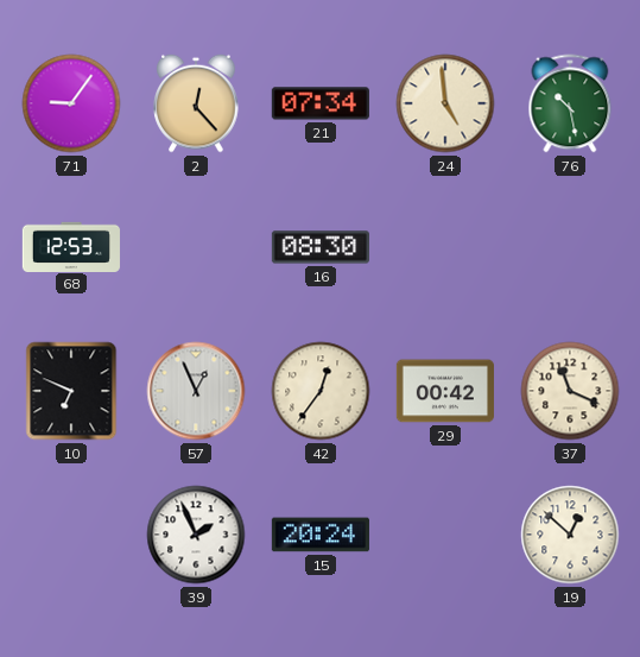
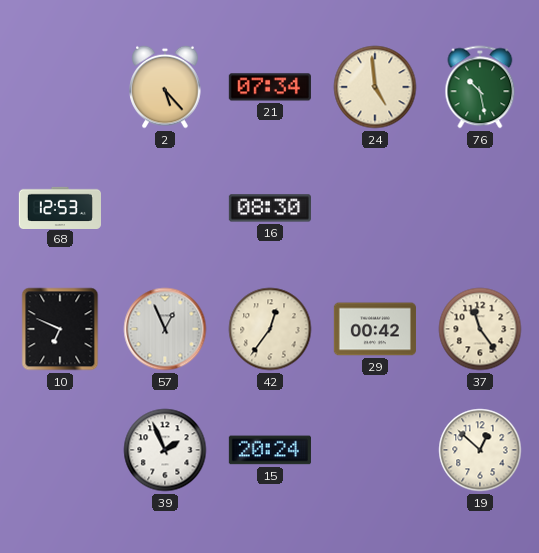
71: 9:06 -> none (71, 103)
2: 12:23 -> 5:23 (165, 87)
37: 11:19 -> 11:24 (480, 329)
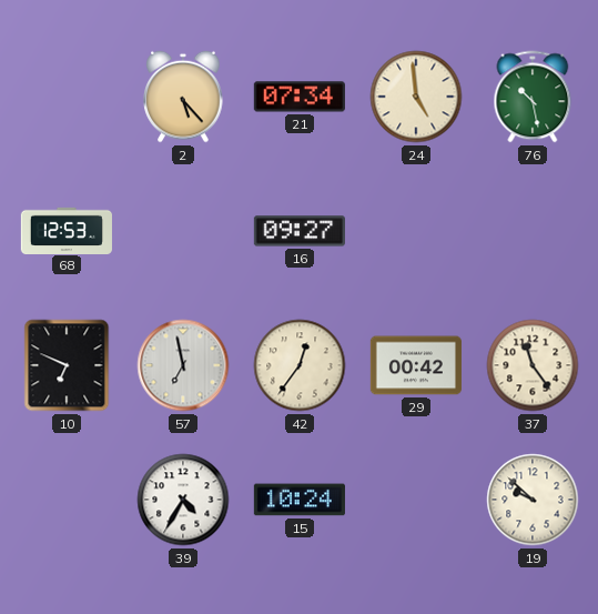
16: 08:30 -> 09:27 (300, 231)
57: 12:56 -> 6:58 (183, 365)
39: 1:56 -> 4:35 (183, 500)
15: 20:24 -> 10:24 (300, 500)
19: 12:52 -> 9:52 (533, 500)
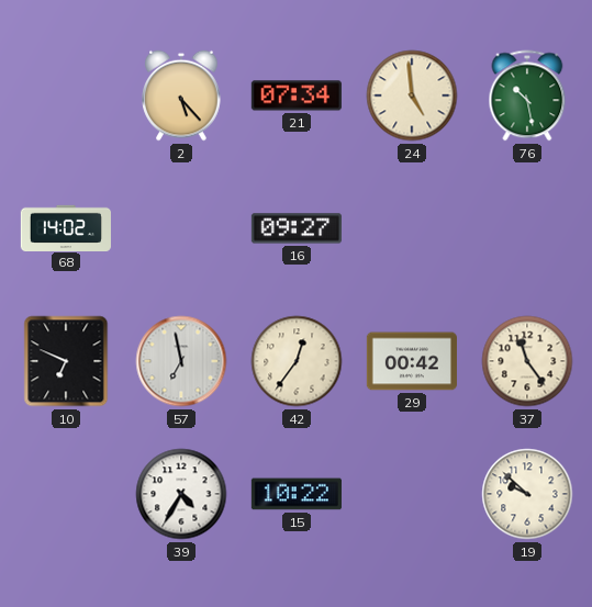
68: 12:53 -> 14:02 (66, 227)
15: 10:24 -> 10:22 (297, 494)
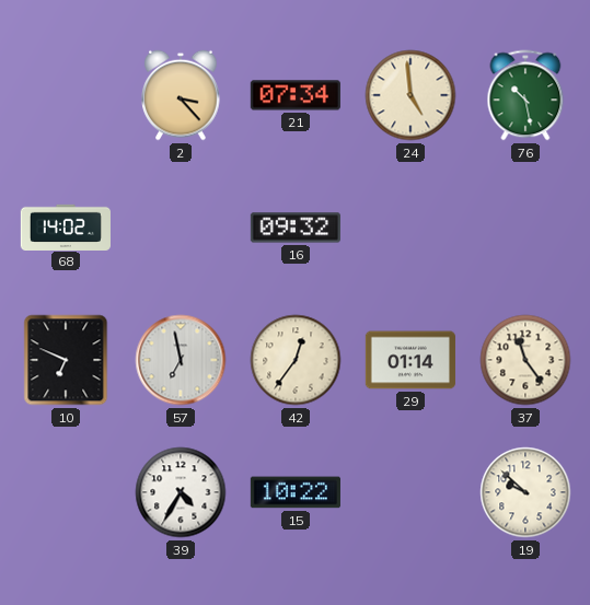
2: 5:23 -> 3:23 (181, 95)
16: 09:27 -> 09:32 (296, 228)
29: 00:42 -> 01:14 (410, 360)
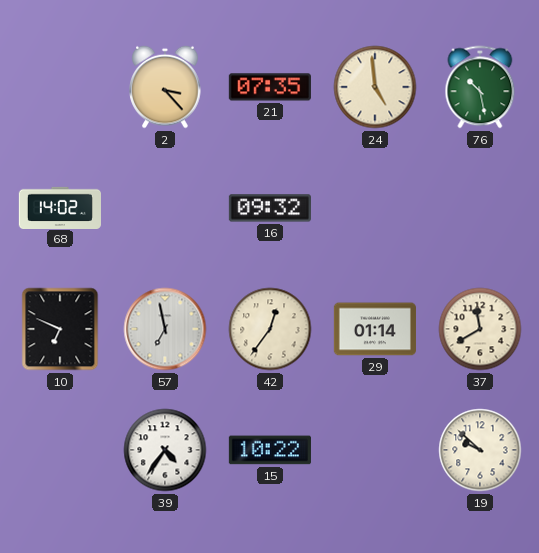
21: 07:34 -> 07:35 (270, 87)
37: 11:24 -> 11:40 (480, 329)
39: 4:35 -> 4:36 (165, 450)
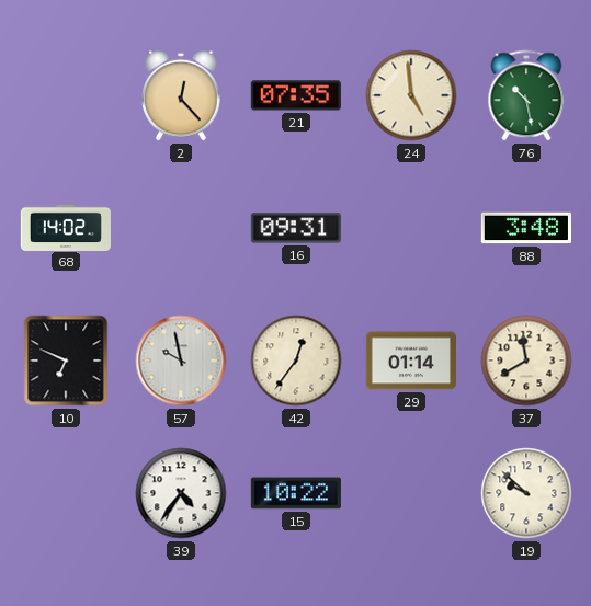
2: 3:23 -> 12:23 (181, 95)
16: 09:32 -> 09:31 (296, 228)
88: none -> 3:48 (526, 228)
57: 6:58 -> 9:58 (181, 361)
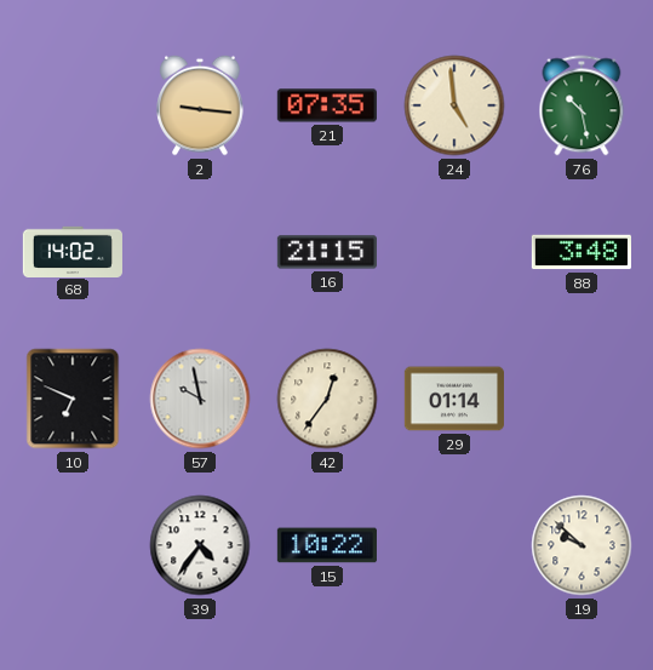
2: 12:23 -> 9:16 (200, 105)
16: 09:31 -> 21:15 (327, 252)
37: 11:40 -> none (526, 361)
